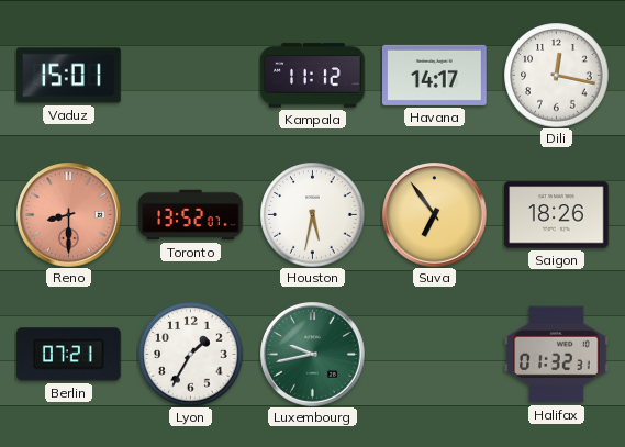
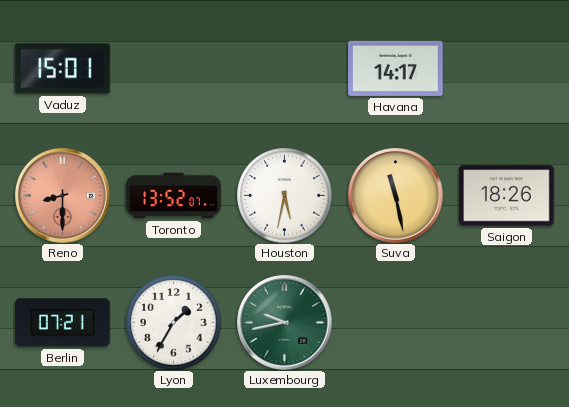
Kampala: 11:12 -> none (313, 76)
Dili: 12:17 -> none (556, 75)
Suva: 6:54 -> 11:28 (396, 196)
Halifax: 01:32 -> none (557, 355)
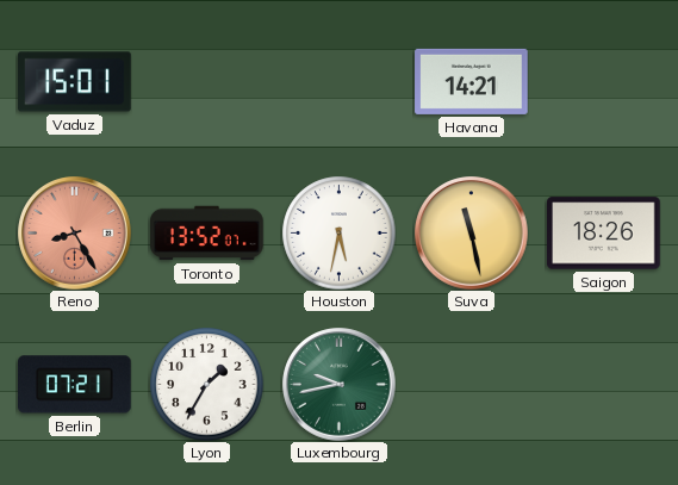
Havana: 14:17 -> 14:21 (472, 81)
Reno: 8:30 -> 8:25 (75, 234)
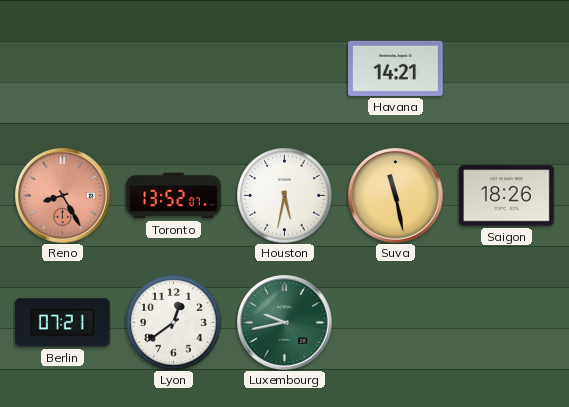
Vaduz: 15:01 -> none (75, 82)
Lyon: 1:35 -> 12:39 (173, 322)
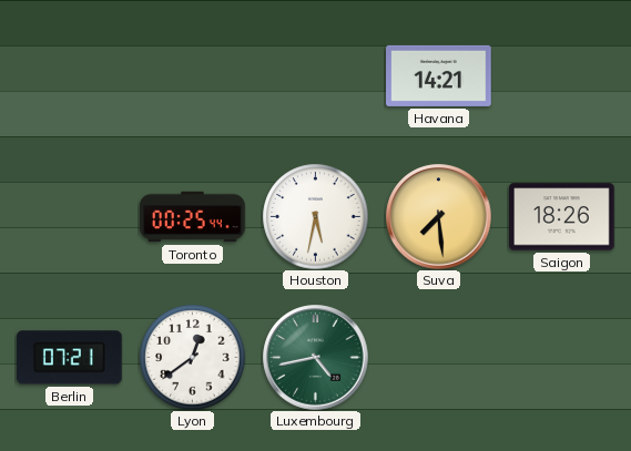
Reno: 8:25 -> none (63, 196)
Toronto: 13:52 -> 00:25 (193, 217)
Suva: 11:28 -> 7:29 (439, 217)
Luxembourg: 9:43 -> 4:43 (316, 358)
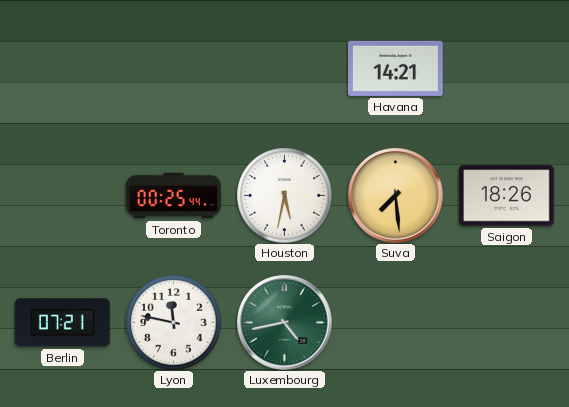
Lyon: 12:39 -> 11:47 (173, 322)
